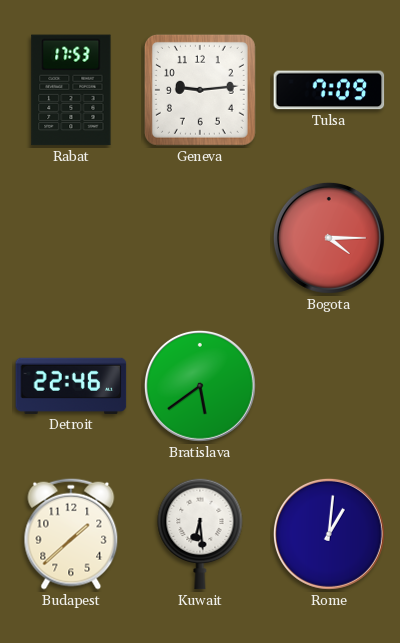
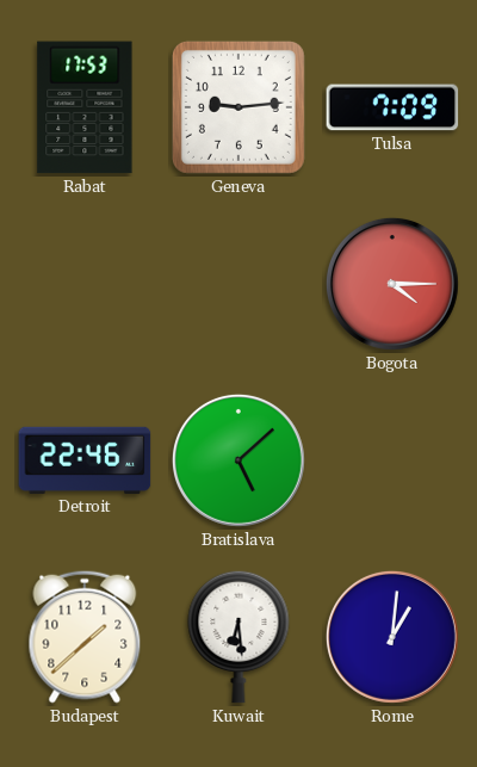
Bratislava: 5:39 -> 5:08 (238, 460)
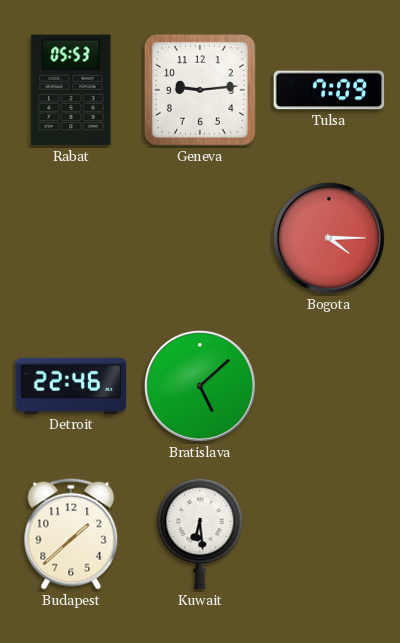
Rabat: 17:53 -> 05:53 (71, 90)
Rome: 1:01 -> none (392, 637)
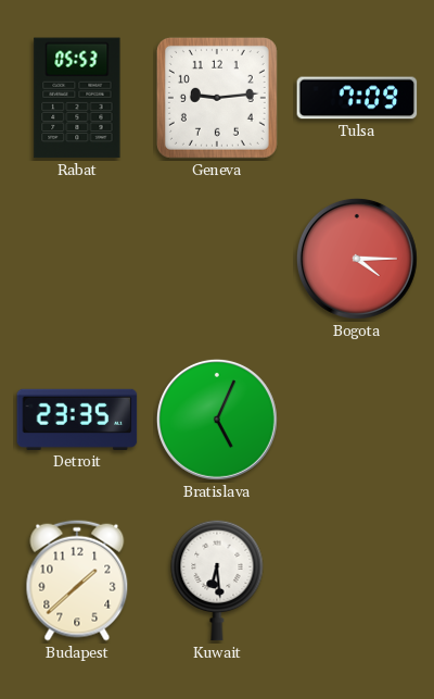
Detroit: 22:46 -> 23:35 (77, 420)
Bratislava: 5:08 -> 5:04 (217, 420)
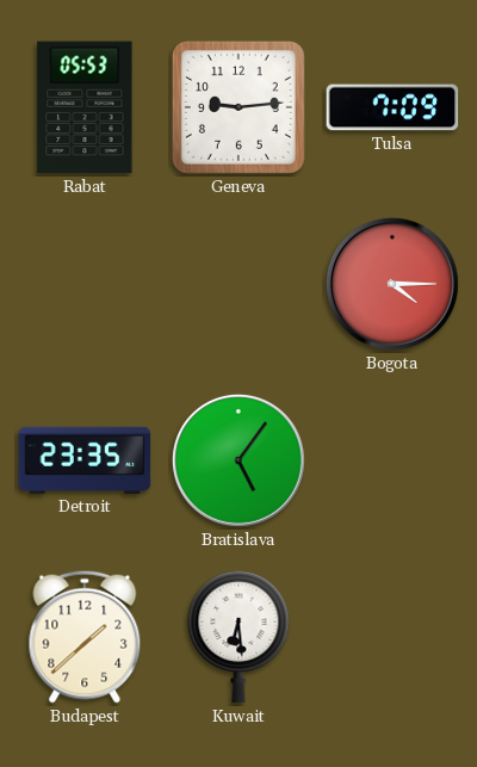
Bratislava: 5:04 -> 5:06 (238, 460)
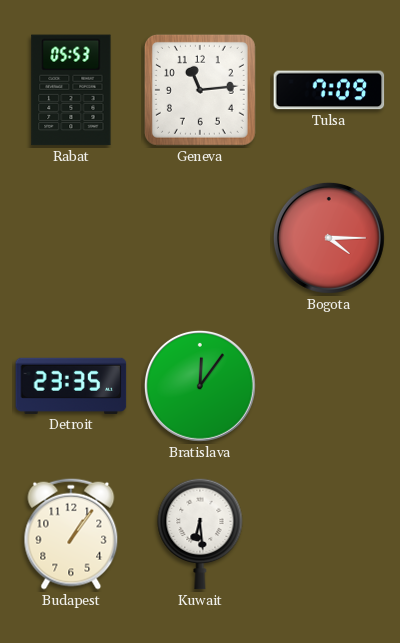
Geneva: 9:14 -> 11:14 (200, 90)
Bratislava: 5:06 -> 12:06 (200, 386)
Budapest: 1:38 -> 1:06 (71, 534)
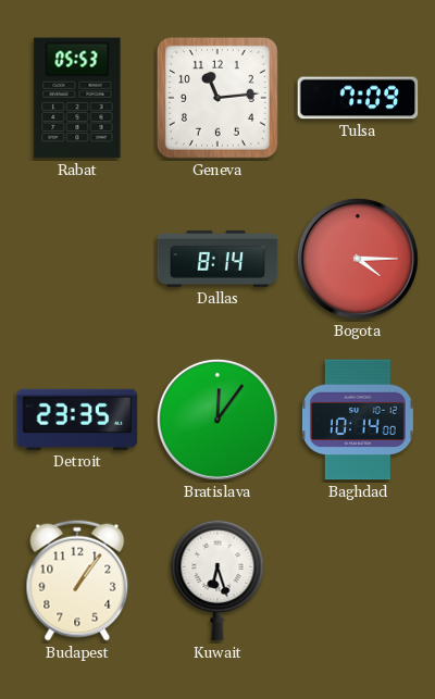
Dallas: none -> 8:14 (217, 259)
Baghdad: none -> 10:14 (358, 420)
Kuwait: 6:29 -> 6:27 (217, 581)
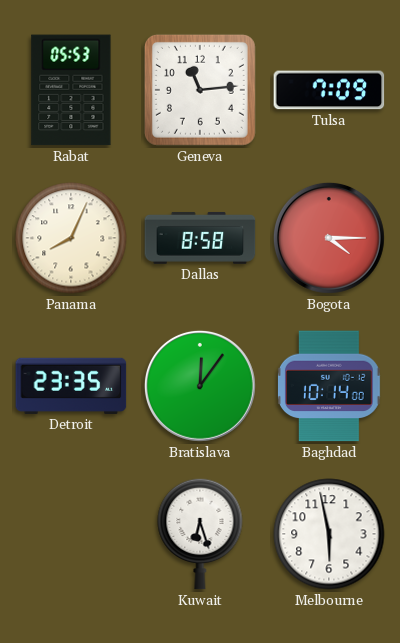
Panama: none -> 8:04 (71, 238)
Dallas: 8:14 -> 8:58 (200, 238)
Budapest: 1:06 -> none (77, 581)
Melbourne: none -> 5:58 (329, 534)
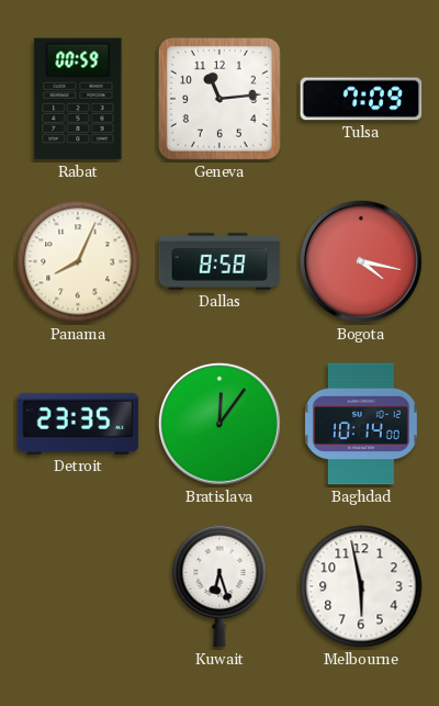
Rabat: 05:53 -> 00:59 (78, 99)
Bogota: 4:15 -> 4:17 (361, 261)
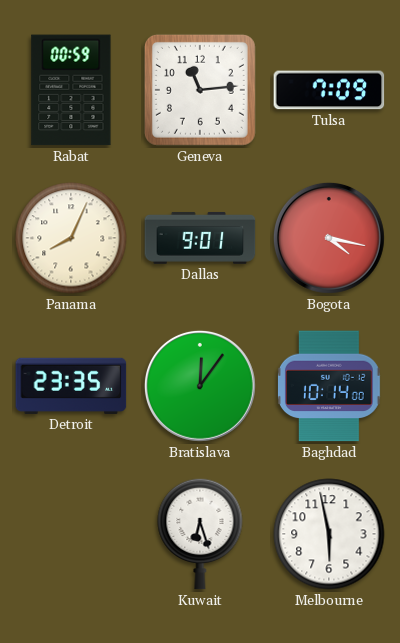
Dallas: 8:58 -> 9:01 (200, 238)
